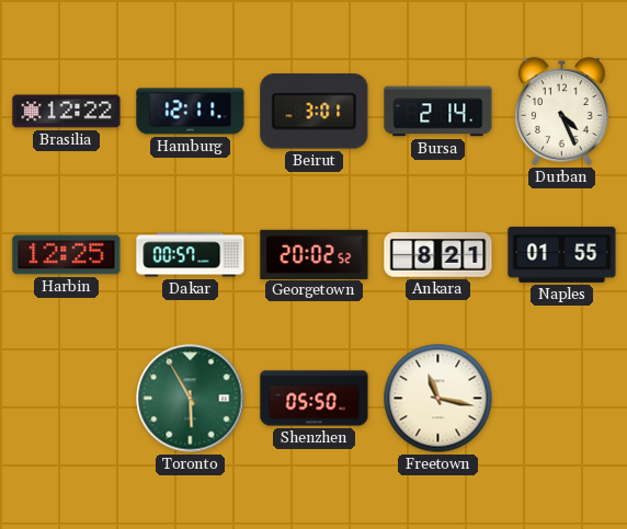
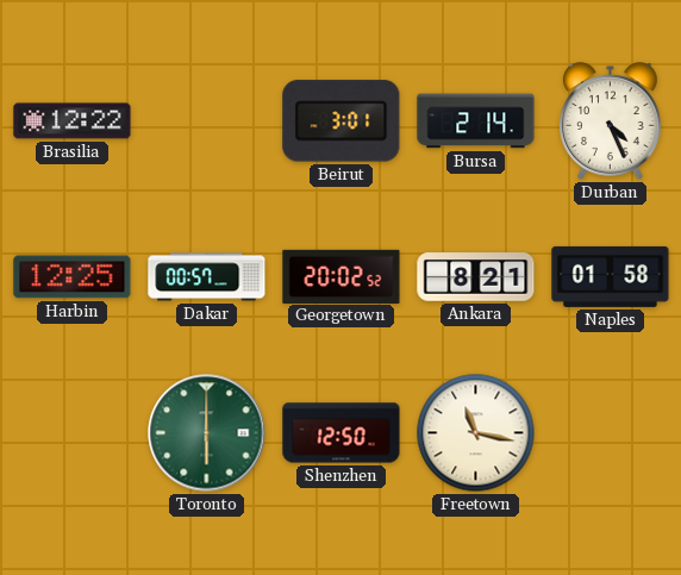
Hamburg: 12:11 -> none (191, 112)
Naples: 01:55 -> 01:58 (611, 276)
Toronto: 5:55 -> 6:00 (207, 433)
Shenzhen: 05:50 -> 12:50 (342, 433)
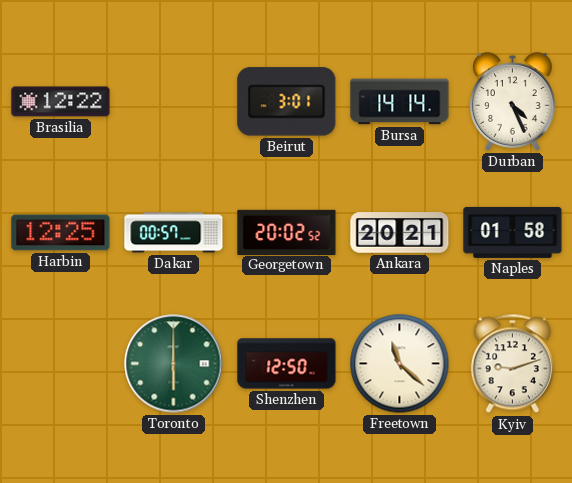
Bursa: 2:14 -> 14:14 (400, 102)
Ankara: 8:21 -> 20:21 (400, 233)
Freetown: 11:17 -> 11:22 (400, 364)
Kyiv: none -> 9:12 (512, 364)
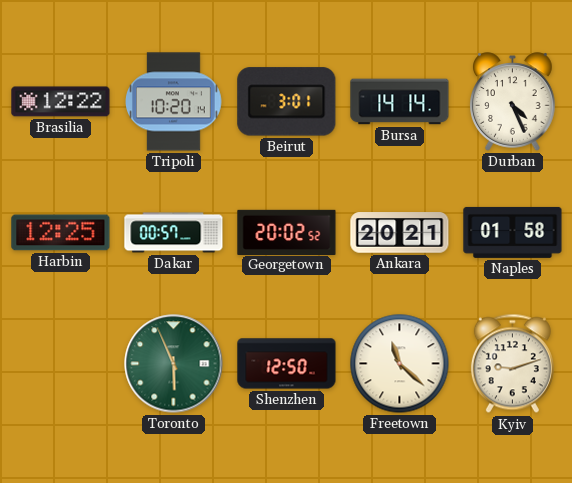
Tripoli: none -> 10:20 (174, 102)
Toronto: 6:00 -> 5:56 (174, 364)
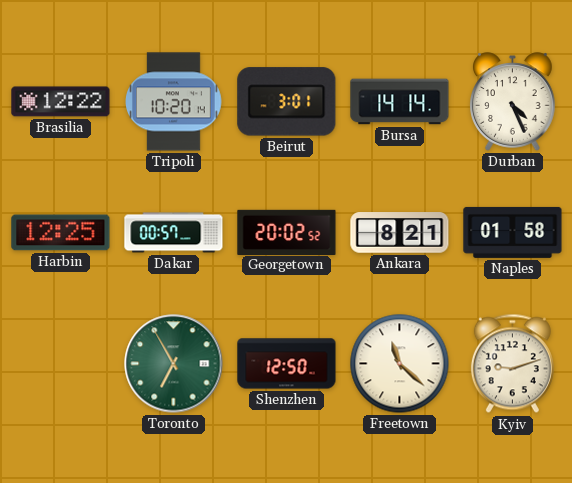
Ankara: 20:21 -> 8:21 (400, 233)
Toronto: 5:56 -> 6:55 (174, 364)
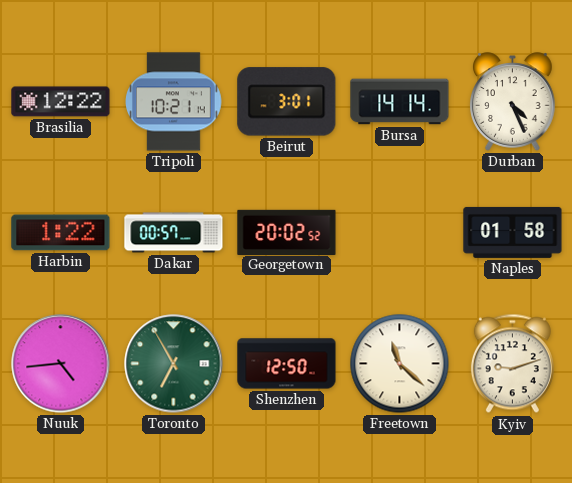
Tripoli: 10:20 -> 10:21 (174, 102)
Harbin: 12:25 -> 1:22 (61, 233)
Ankara: 8:21 -> none (400, 233)
Nuuk: none -> 4:44 (61, 364)
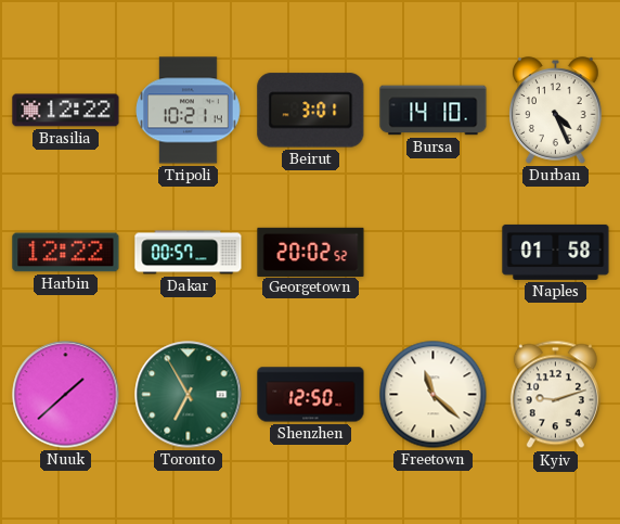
Bursa: 14:14 -> 14:10 (434, 111)
Harbin: 1:22 -> 12:22 (66, 253)
Nuuk: 4:44 -> 1:38 (66, 395)
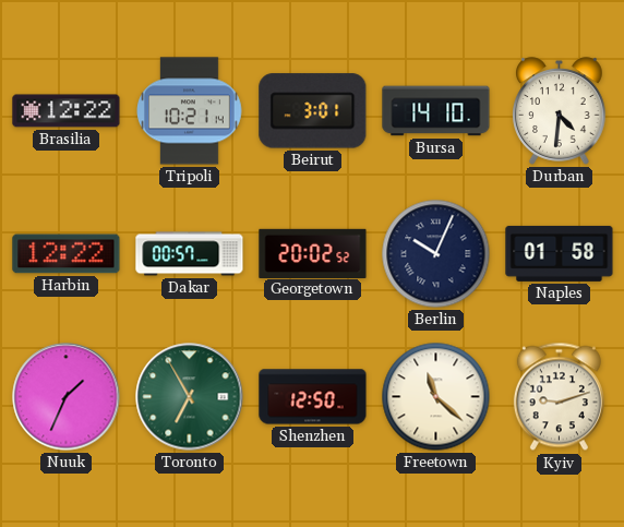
Durban: 4:26 -> 4:31 (560, 111)
Berlin: none -> 10:04 (436, 254)
Nuuk: 1:38 -> 1:34 (67, 397)
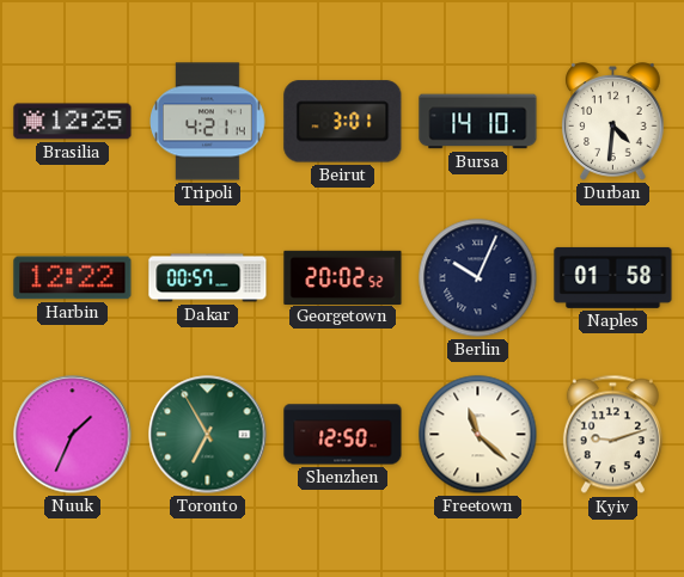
Brasilia: 12:22 -> 12:25 (73, 122)
Tripoli: 10:21 -> 4:21 (208, 122)
